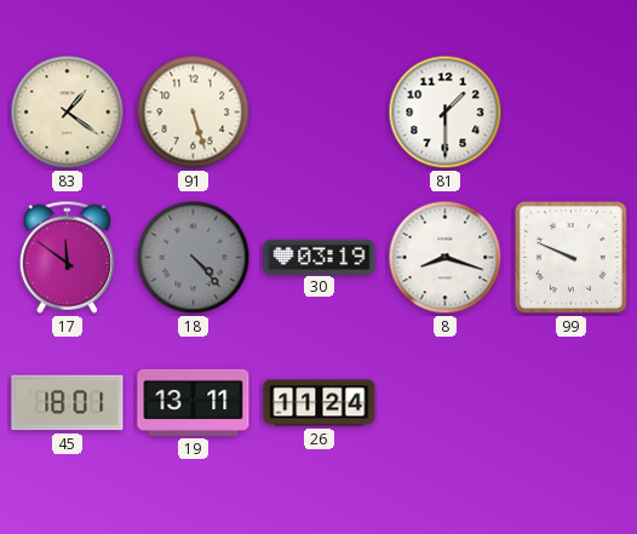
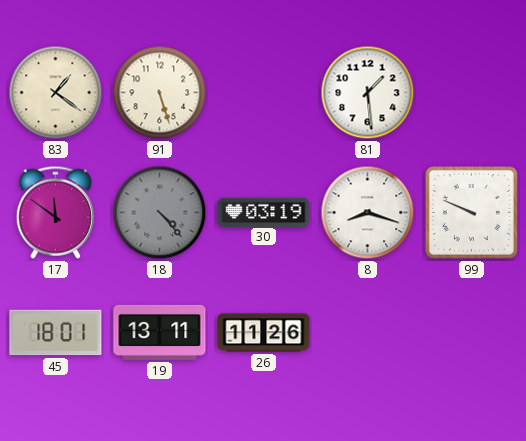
81: 1:30 -> 1:29 (368, 93)
26: 11:24 -> 11:26 (264, 333)
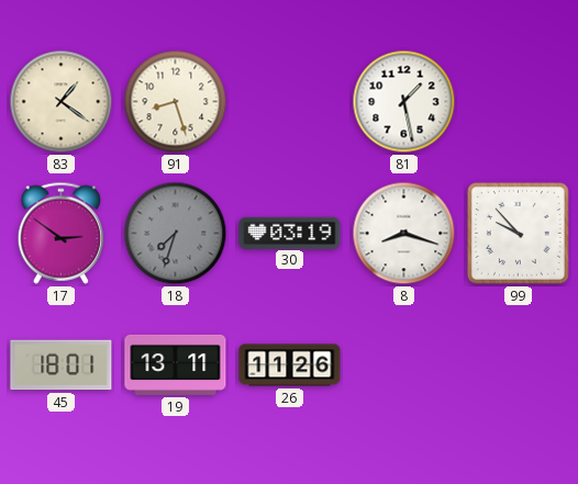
91: 5:27 -> 8:27 (176, 102)
81: 1:29 -> 1:28 (404, 102)
17: 11:51 -> 2:51 (60, 233)
18: 4:23 -> 7:33 (176, 234)
99: 9:49 -> 9:53 (518, 233)
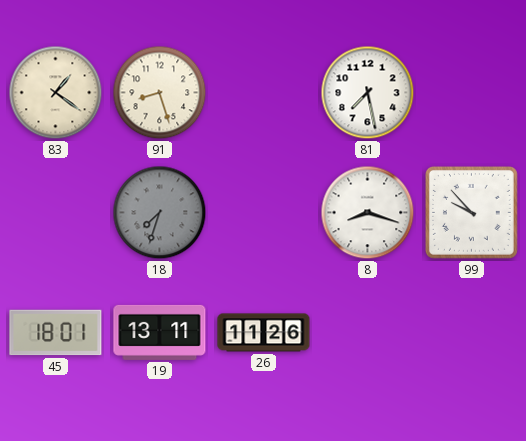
81: 1:28 -> 7:28 (368, 93)
17: 2:51 -> none (60, 233)
30: 03:19 -> none (290, 233)
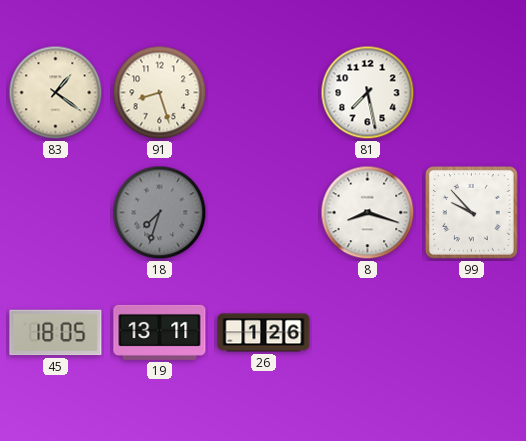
45: 18:01 -> 18:05 (56, 333)
26: 11:26 -> 1:26 (264, 333)
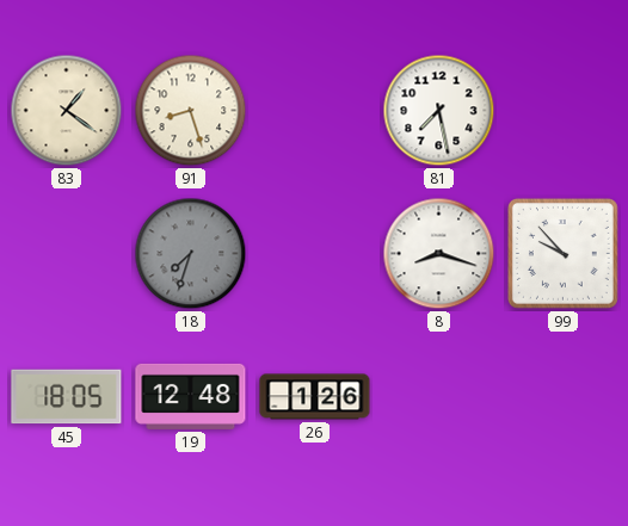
19: 13:11 -> 12:48 (191, 396)
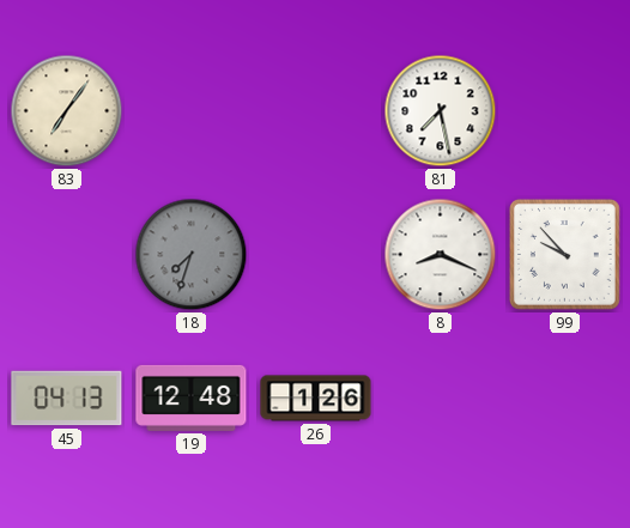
83: 1:21 -> 7:06 (67, 111)
91: 8:27 -> none (191, 111)
8: 8:18 -> 8:19 (441, 255)
45: 18:05 -> 04:13 (67, 399)
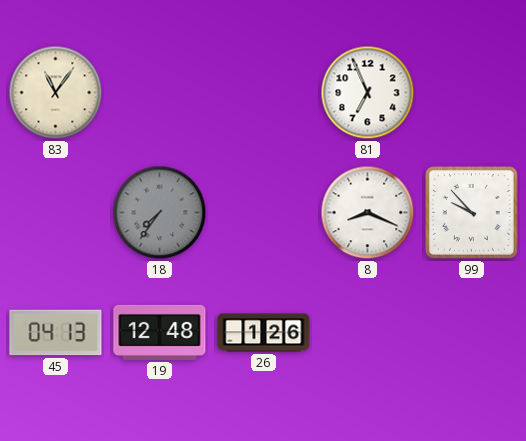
83: 7:06 -> 11:06 (56, 93)
81: 7:28 -> 6:56 (368, 93)
18: 7:33 -> 7:36 (160, 213)
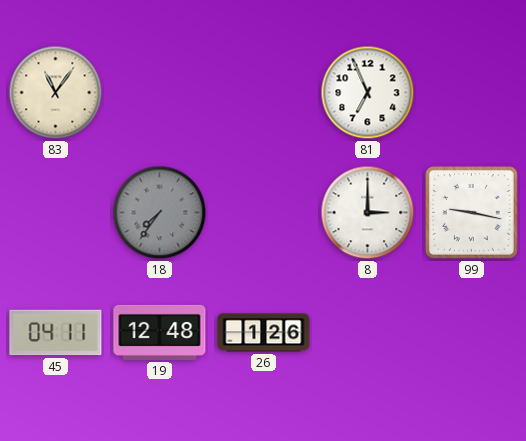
8: 8:19 -> 3:00 (368, 213)
99: 9:53 -> 9:17 (471, 212)
45: 04:13 -> 04:11 (56, 333)
